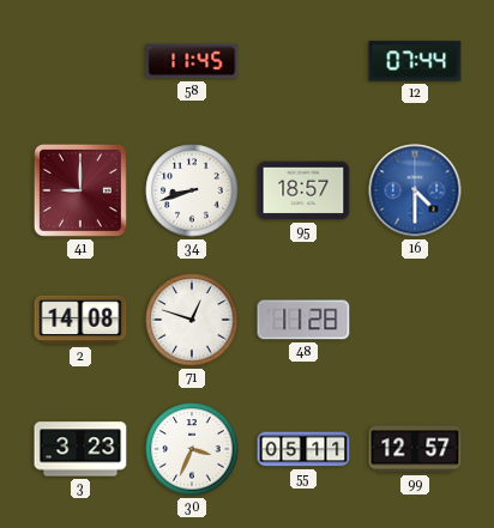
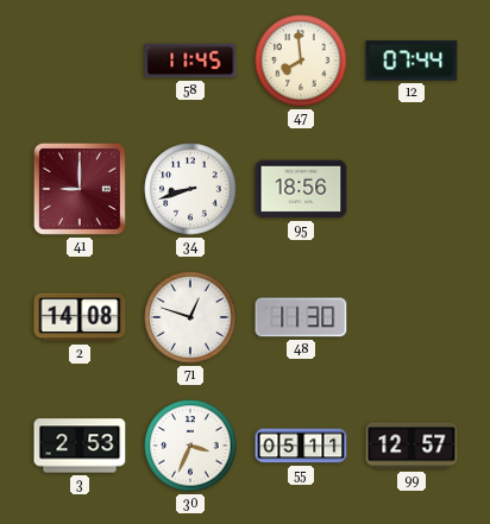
47: none -> 7:59 (301, 61)
95: 18:57 -> 18:56 (301, 189)
16: 4:30 -> none (415, 190)
48: 11:28 -> 11:30 (301, 317)
3: 3:23 -> 2:53 (80, 446)
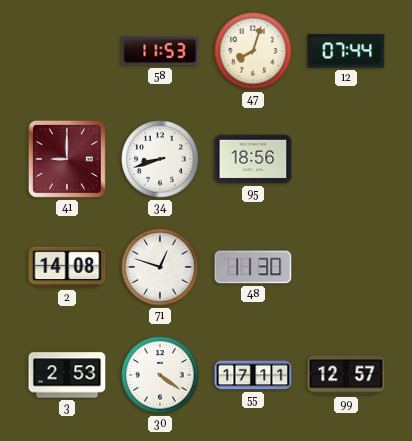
58: 11:45 -> 11:53 (160, 51)
47: 7:59 -> 8:03 (253, 51)
30: 3:34 -> 4:21 (160, 375)
55: 05:11 -> 17:11 (253, 375)
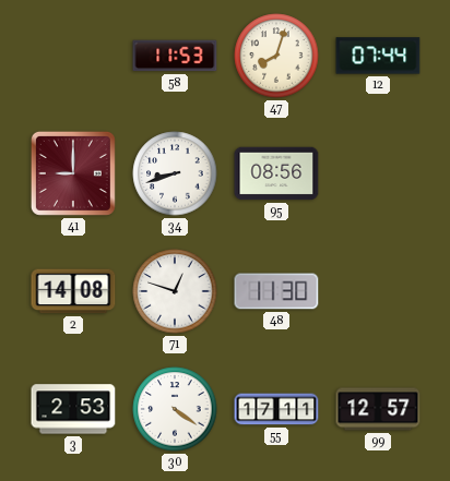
95: 18:56 -> 08:56 (276, 173)
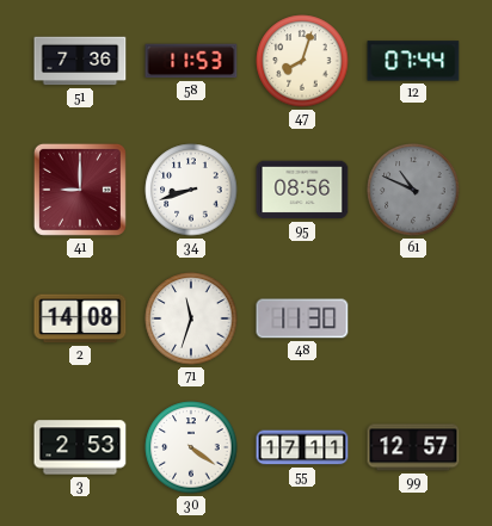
51: none -> 7:36 (80, 61)
61: none -> 10:49 (413, 190)
71: 12:48 -> 11:33 (191, 318)
